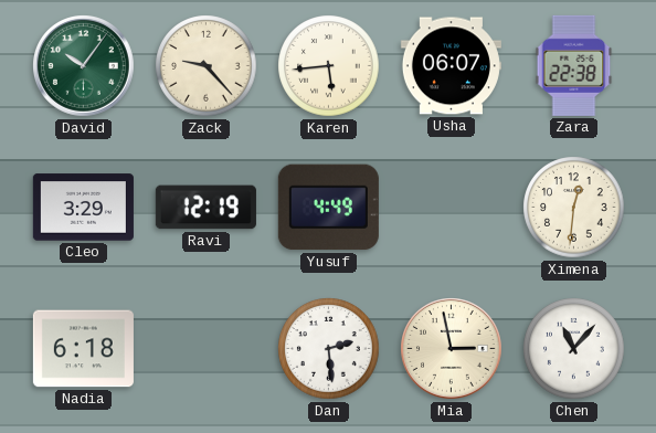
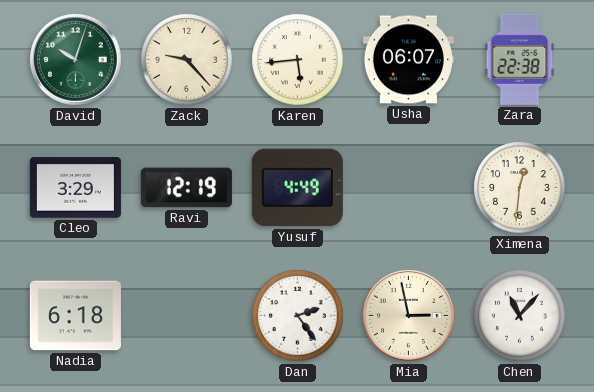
David: 10:06 -> 10:03 (76, 60)
Dan: 2:29 -> 2:24 (298, 316)
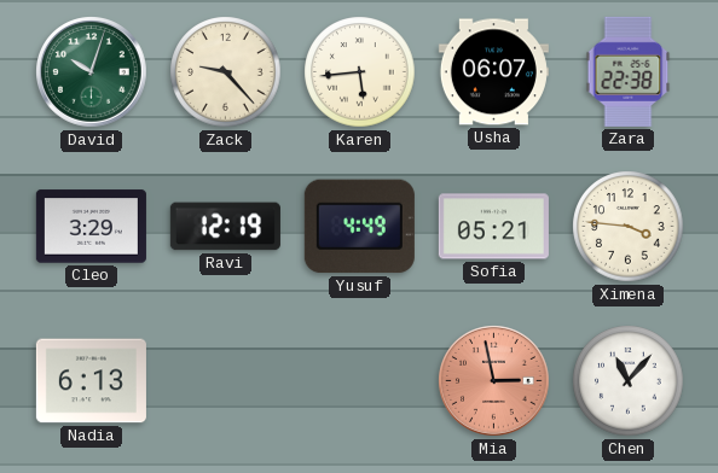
Sofia: none -> 05:21 (493, 227)
Ximena: 12:31 -> 3:46 (629, 227)
Nadia: 6:18 -> 6:13 (91, 381)
Dan: 2:24 -> none (298, 316)
Mia dial: cream -> salmon (494, 381)
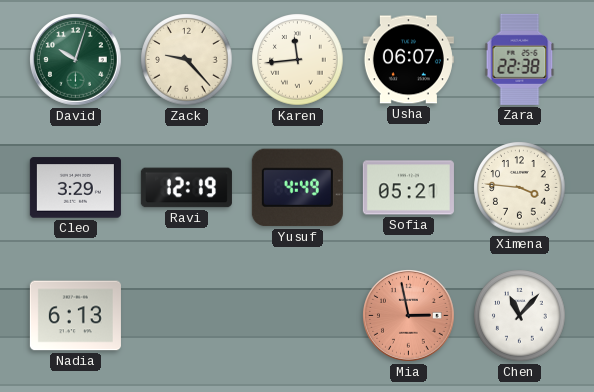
Karen: 5:44 -> 11:44 (298, 60)
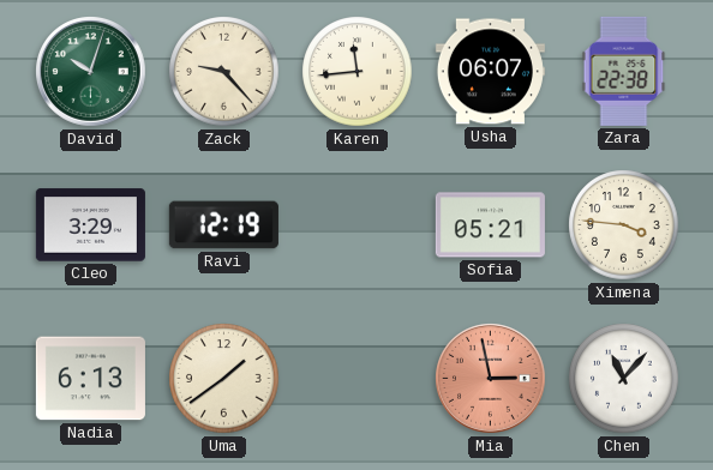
Yusuf: 4:49 -> none (297, 188)
Uma: none -> 1:39 (224, 379)
